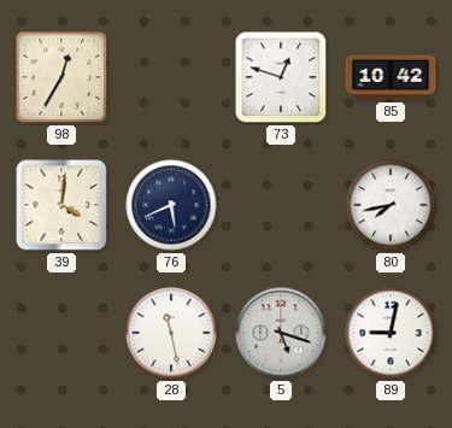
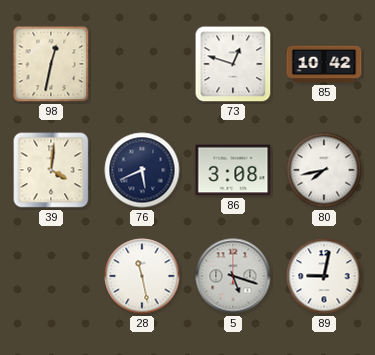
98: 12:35 -> 12:32 (51, 64)
86: none -> 3:08 (233, 170)
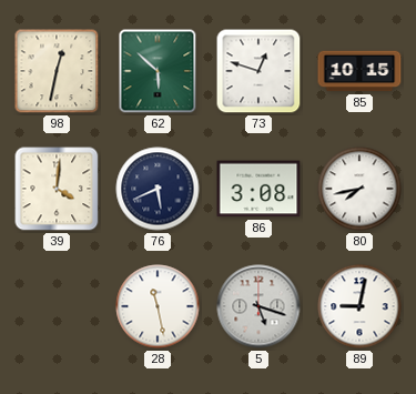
62: none -> 5:52 (158, 71)
85: 10:42 -> 10:15 (359, 71)
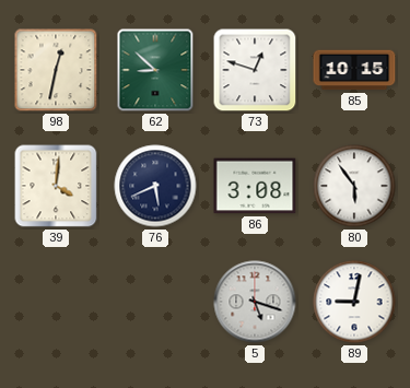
62: 5:52 -> 8:52 (155, 70)
80: 7:43 -> 5:54 (354, 186)
28: 11:28 -> none (158, 306)
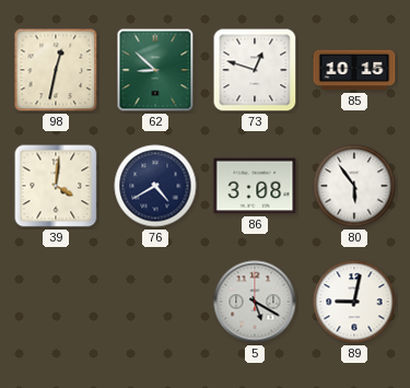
76: 5:41 -> 4:40 (155, 186)
5: 5:18 -> 5:20 (255, 302)
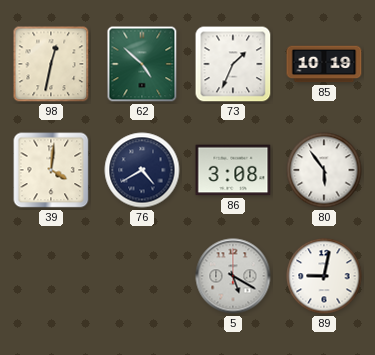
62: 8:52 -> 4:52 (142, 64)
73: 12:48 -> 1:34 (233, 64)
85: 10:15 -> 10:19 (324, 64)
